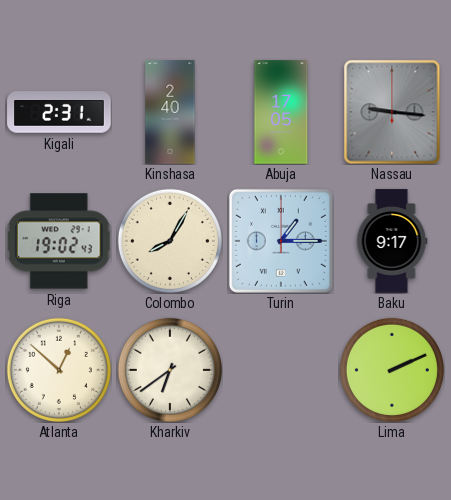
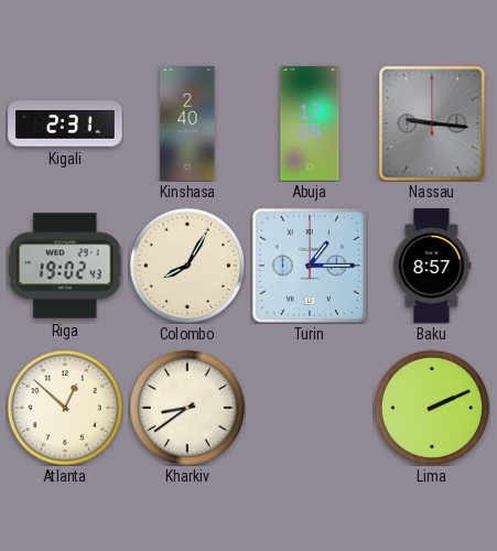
Baku: 9:17 -> 8:57 (432, 266)
Kharkiv: 6:39 -> 8:39 (187, 408)
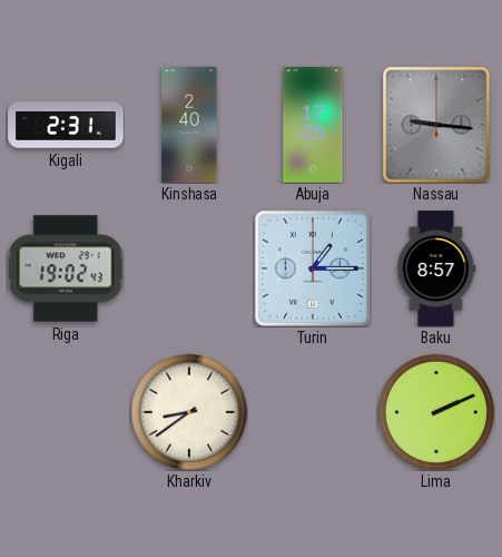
Colombo: 8:05 -> none (187, 266)
Atlanta: 12:52 -> none (65, 408)
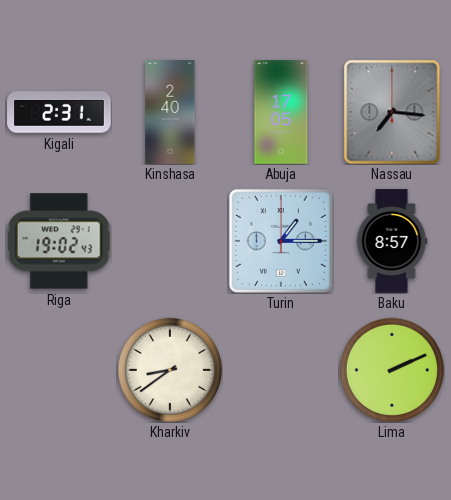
Nassau: 9:16 -> 7:16 (392, 112)
